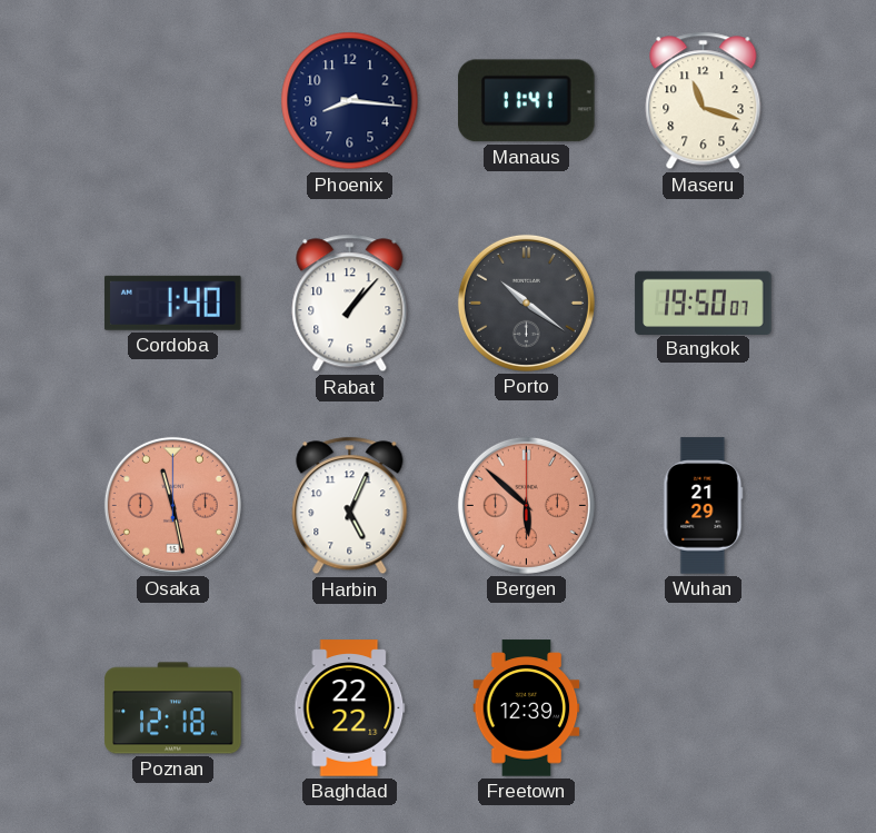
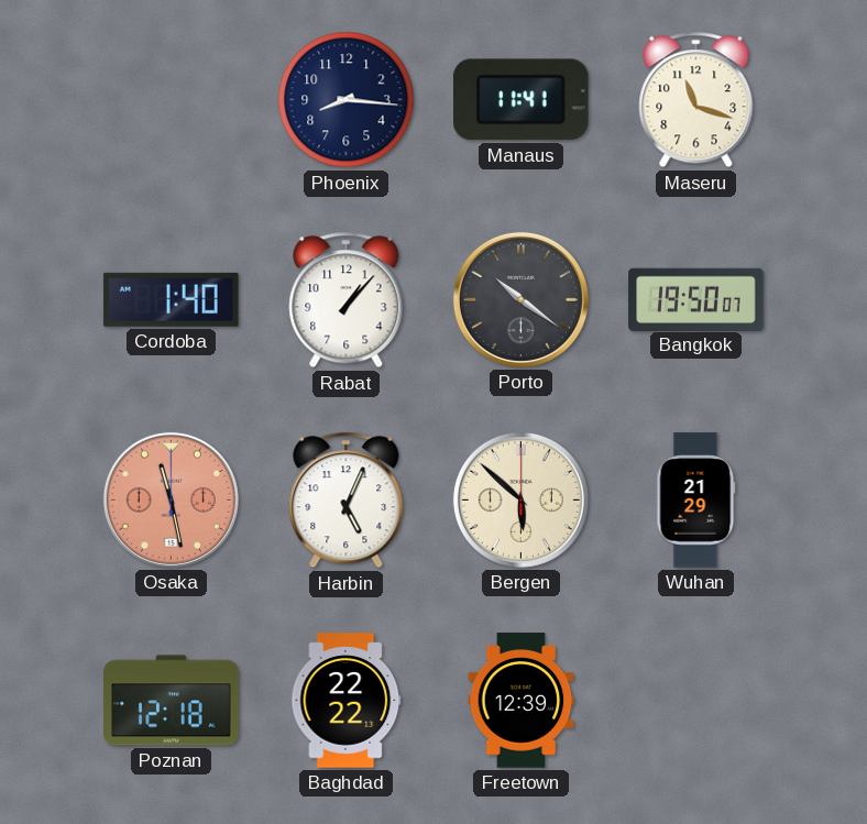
Bergen dial: salmon -> cream (520, 499)
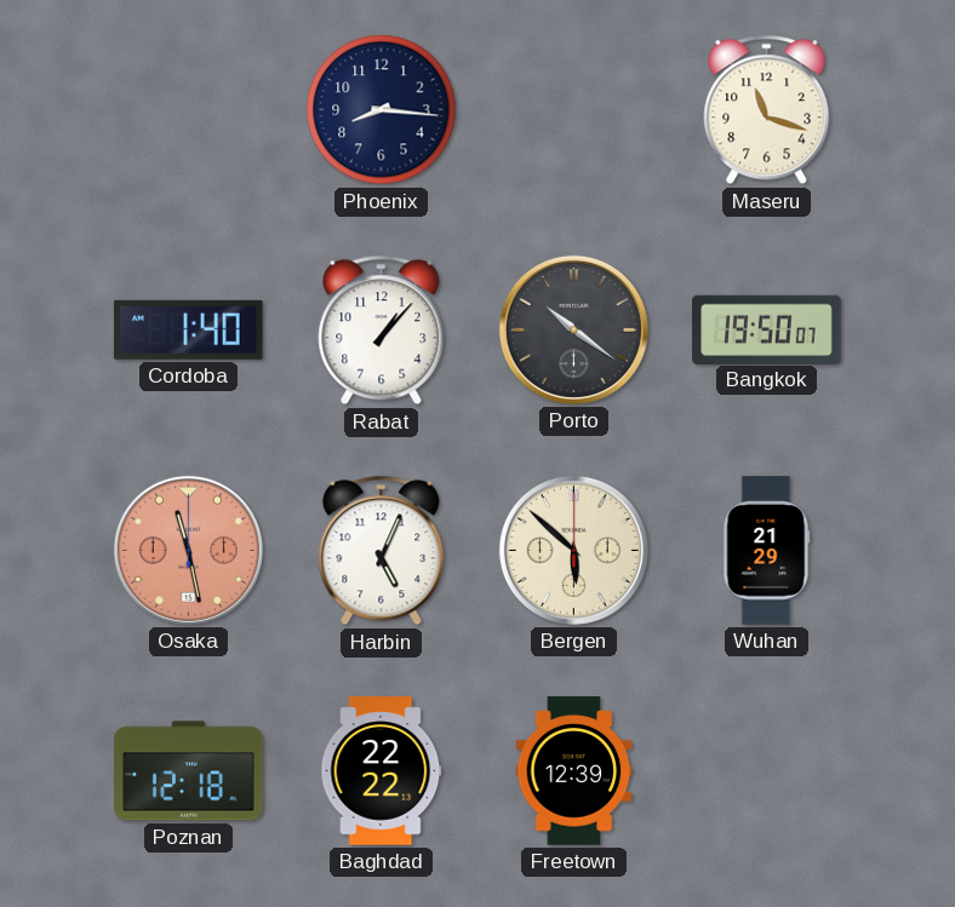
Manaus: 11:41 -> none (520, 100)
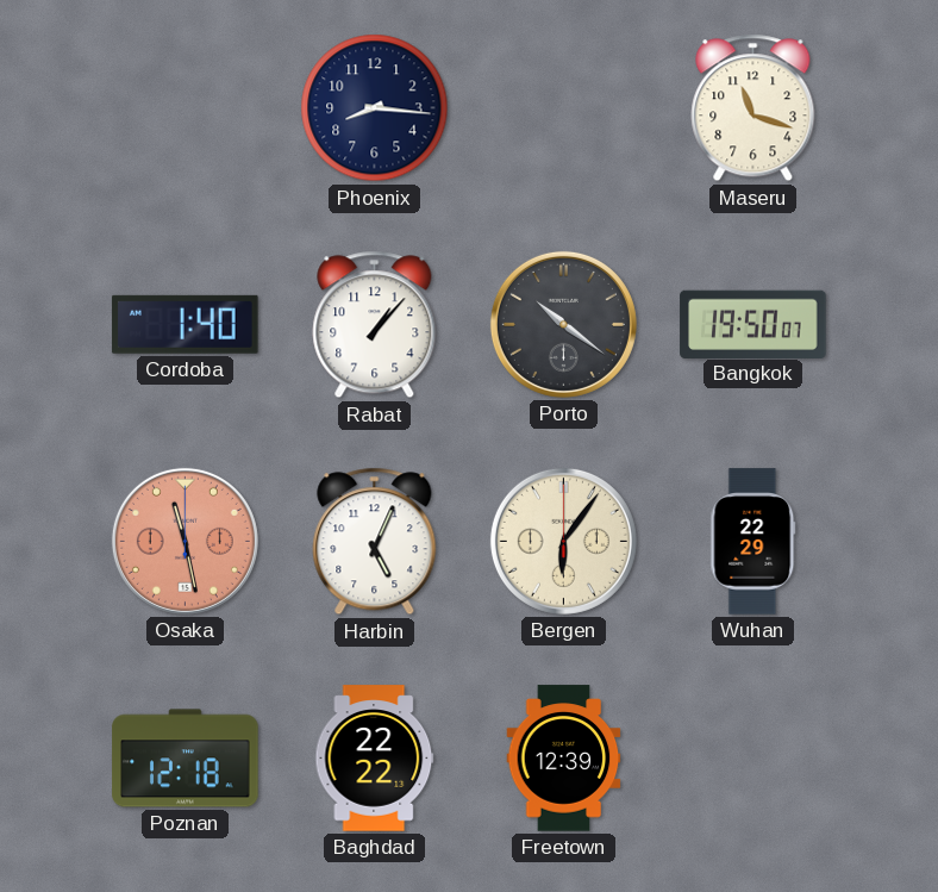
Bergen: 5:52 -> 6:06 (563, 541)
Wuhan: 21:29 -> 22:29 (753, 542)
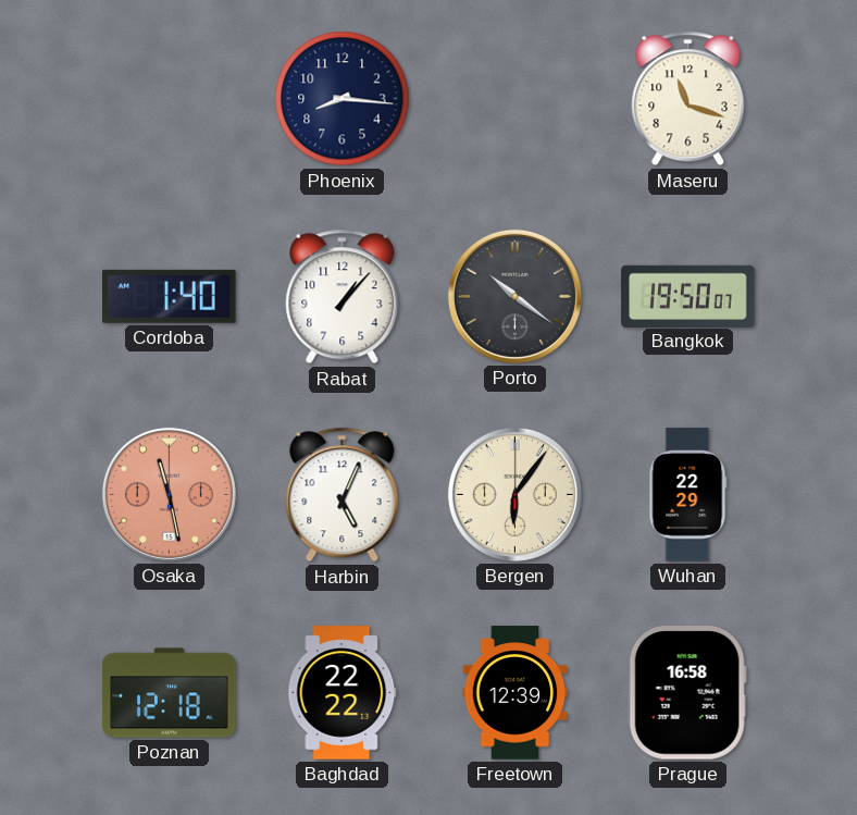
Prague: none -> 16:58 (687, 693)
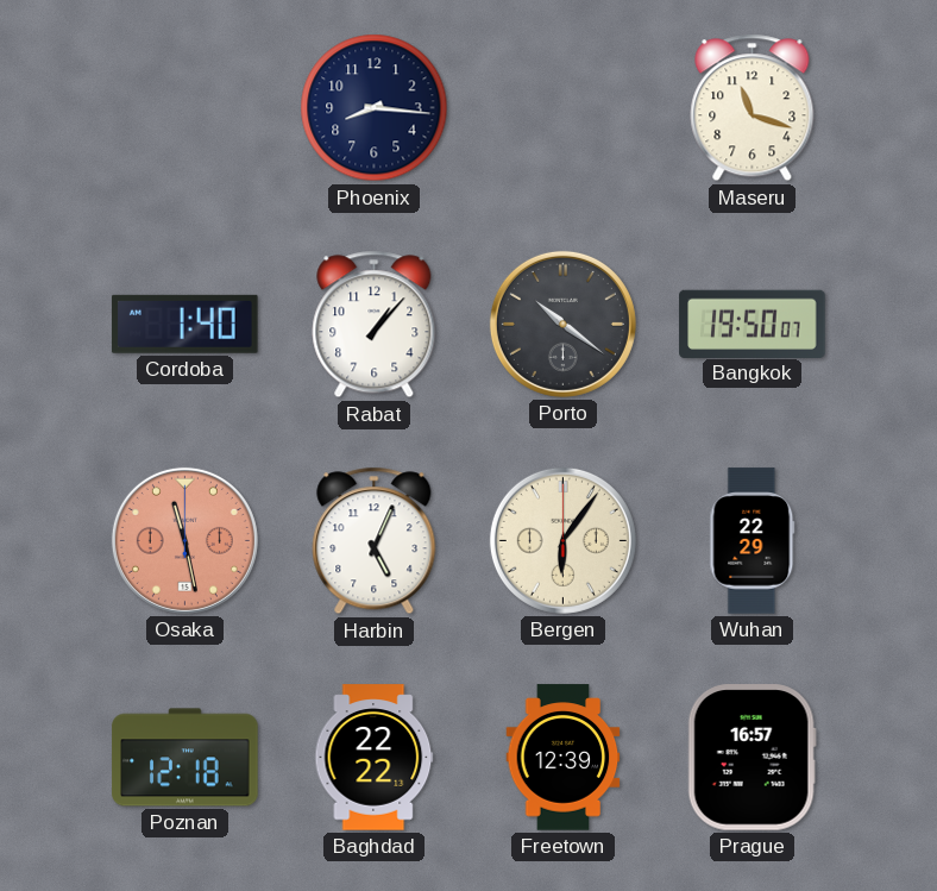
Prague: 16:58 -> 16:57 (752, 758)
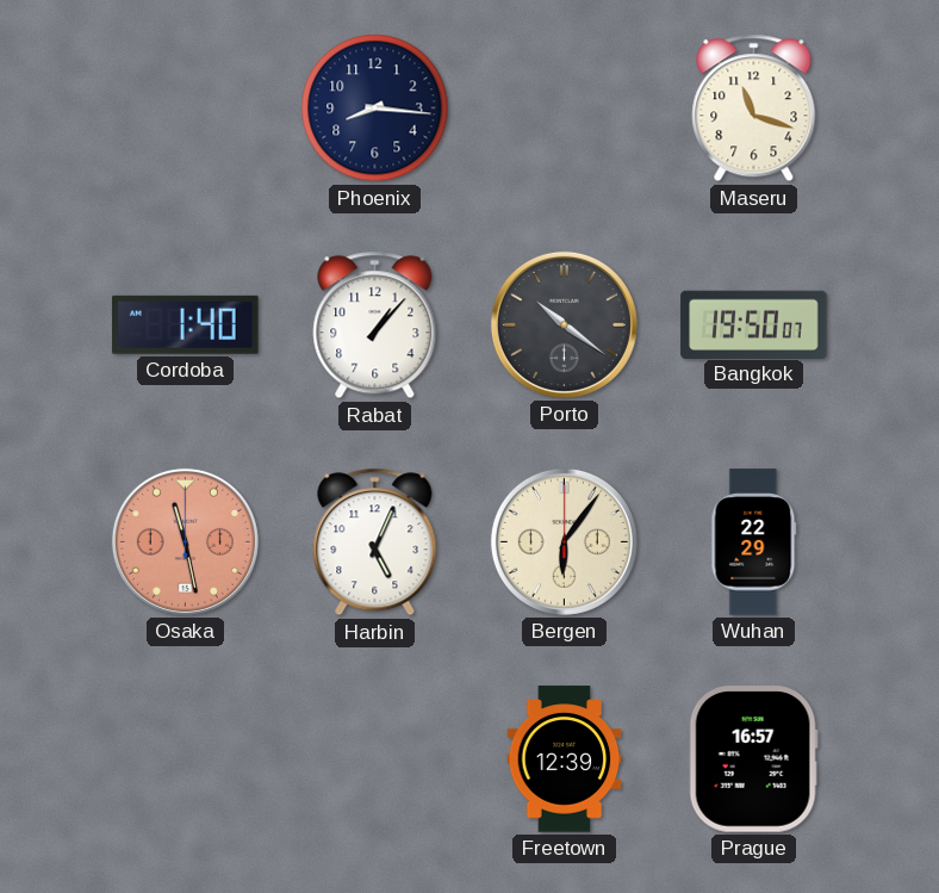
Poznan: 12:18 -> none (185, 758)
Baghdad: 22:22 -> none (375, 758)
